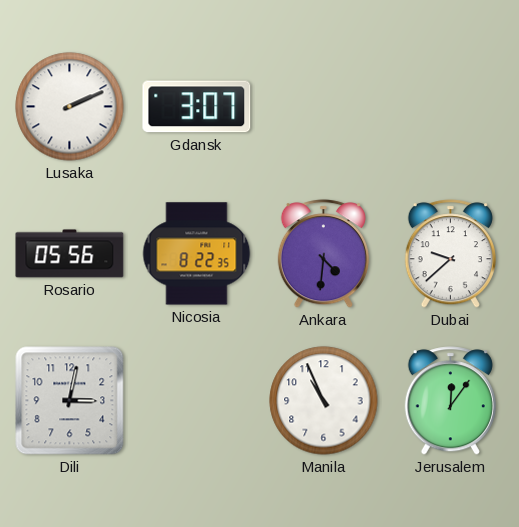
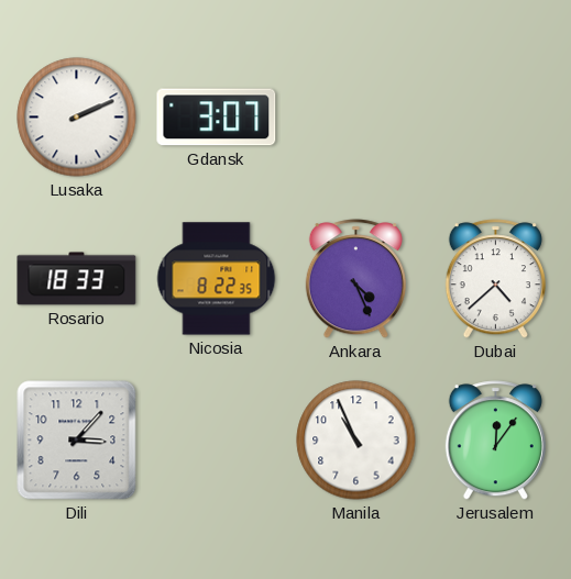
Rosario: 05:56 -> 18:33 (77, 279)
Ankara: 4:31 -> 4:26 (355, 279)
Dubai: 9:38 -> 4:38 (495, 279)
Dili: 3:02 -> 3:07 (77, 441)
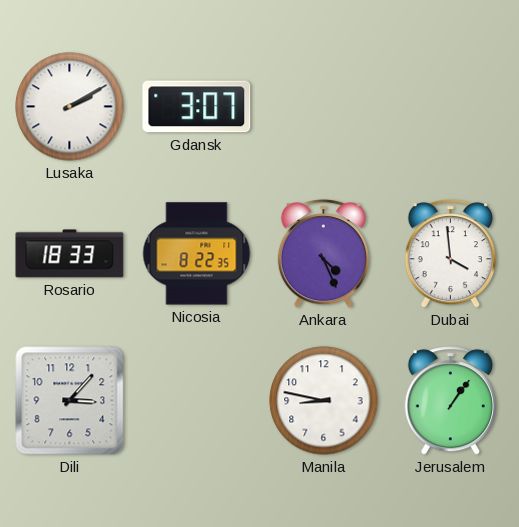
Lusaka: 2:11 -> 2:10 (70, 107)
Dubai: 4:38 -> 3:59 (450, 254)
Manila: 10:56 -> 8:47 (324, 401)
Jerusalem: 12:06 -> 1:06 (450, 401)
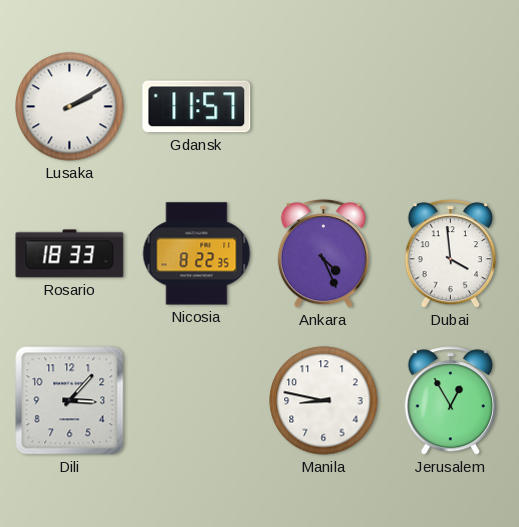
Gdansk: 3:07 -> 11:57 (197, 107)
Jerusalem: 1:06 -> 12:55 (450, 401)
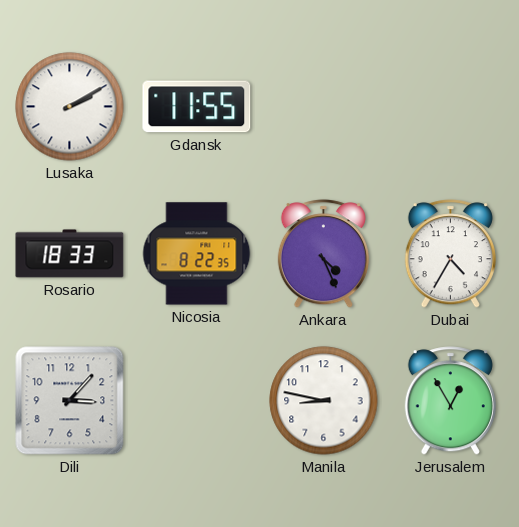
Gdansk: 11:57 -> 11:55 (197, 107)
Dubai: 3:59 -> 4:35 (450, 254)
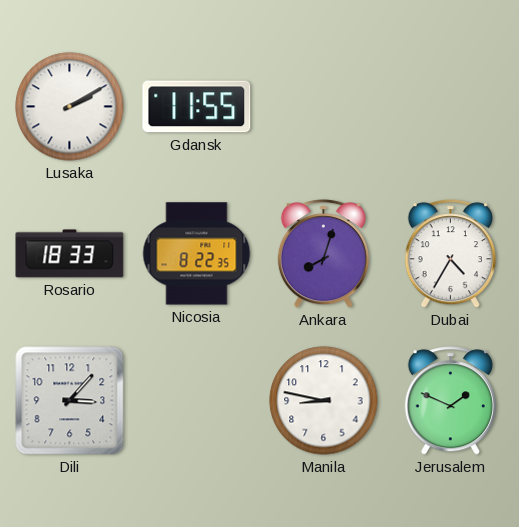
Ankara: 4:26 -> 8:03 (323, 254)
Jerusalem: 12:55 -> 1:49 (450, 401)
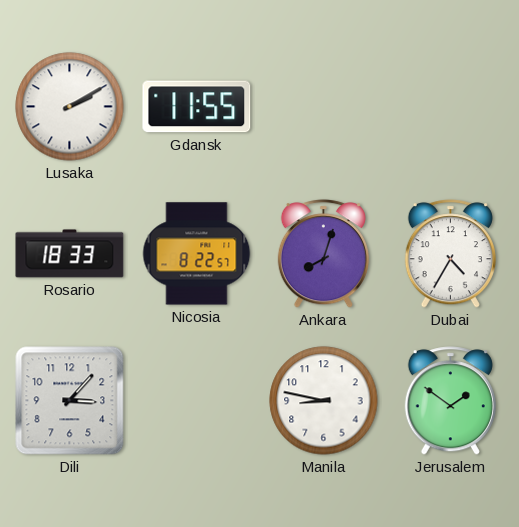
Nicosia: 8:22:35 -> 8:22:57 (197, 254)
Jerusalem: 1:49 -> 1:51 (450, 401)
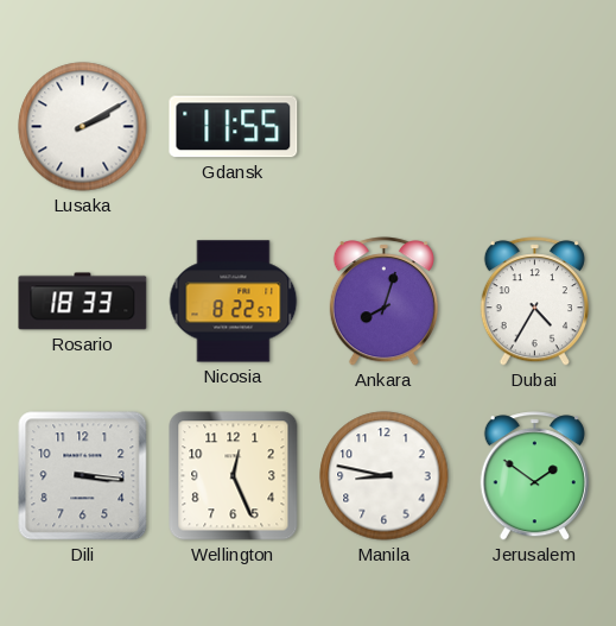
Dili: 3:07 -> 3:16 (83, 476)
Wellington: none -> 12:26 (234, 476)
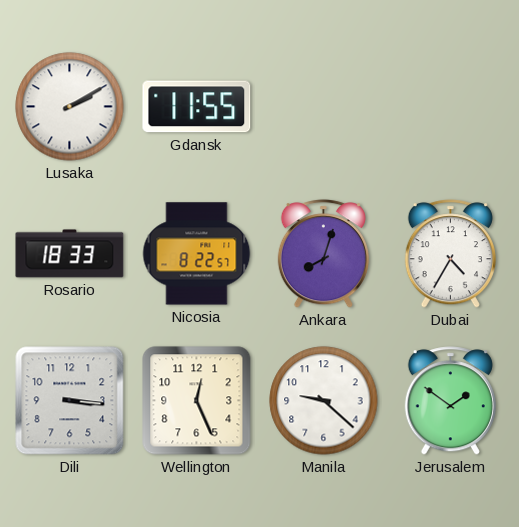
Manila: 8:47 -> 9:22 (324, 401)
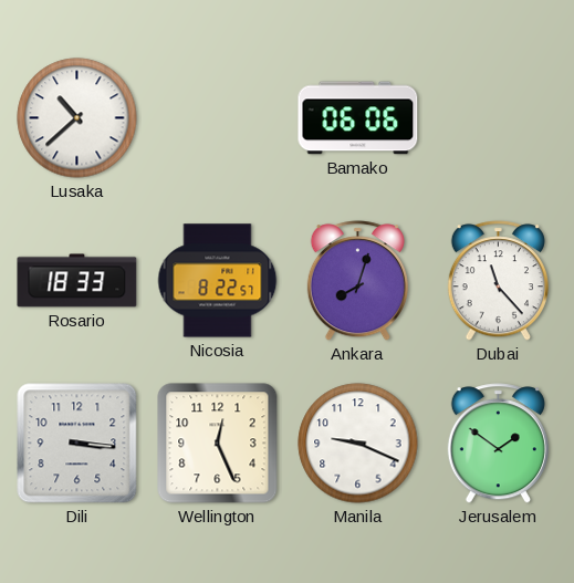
Lusaka: 2:10 -> 10:38 (77, 118)
Gdansk: 11:55 -> none (197, 107)
Bamako: none -> 06:06 (358, 118)
Dubai: 4:35 -> 11:23 (498, 281)
Manila: 9:22 -> 9:19 (358, 444)
